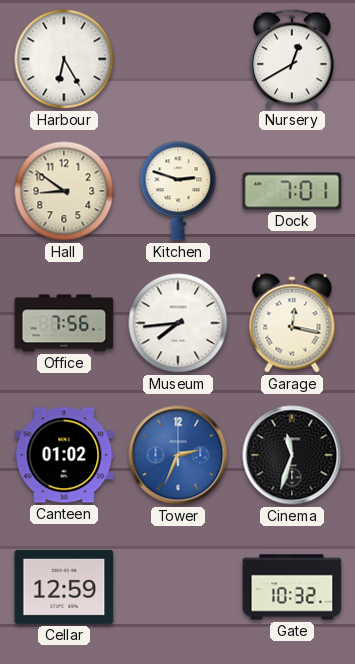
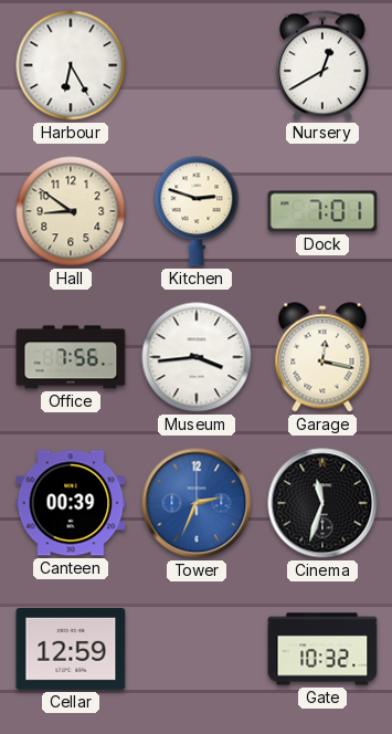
Museum: 7:44 -> 3:44 (197, 357)
Canteen: 01:02 -> 00:39 (71, 503)
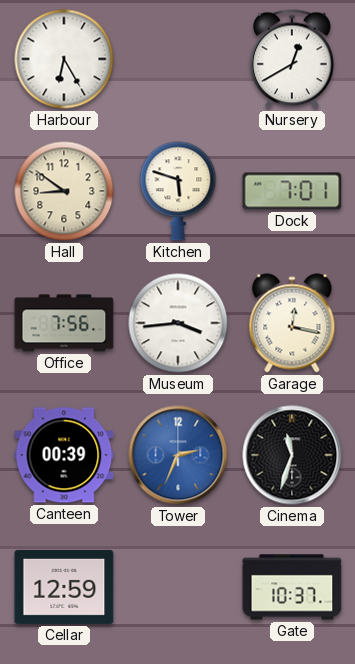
Kitchen: 2:48 -> 5:48 (178, 191)
Gate: 10:32 -> 10:37 (292, 587)
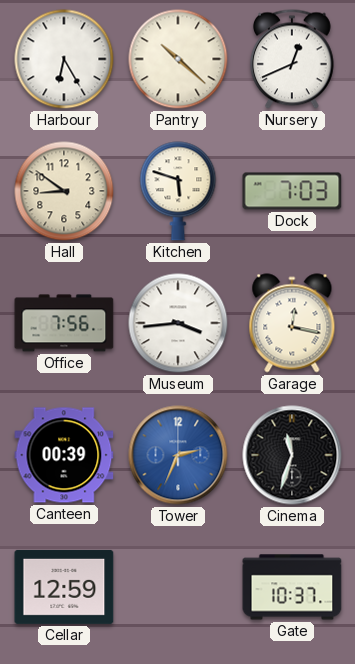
Pantry: none -> 10:22 (178, 59)
Nursery: 12:40 -> 12:41 (292, 59)
Dock: 7:01 -> 7:03 (292, 191)
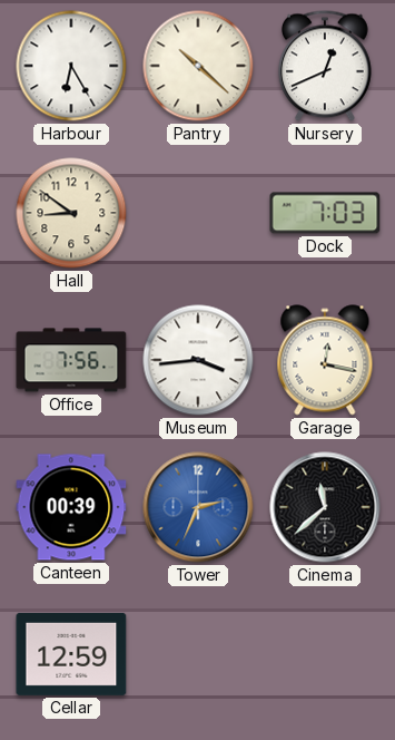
Kitchen: 5:48 -> none (178, 191)
Cinema: 11:33 -> 11:38 (325, 507)
Gate: 10:37 -> none (292, 587)
